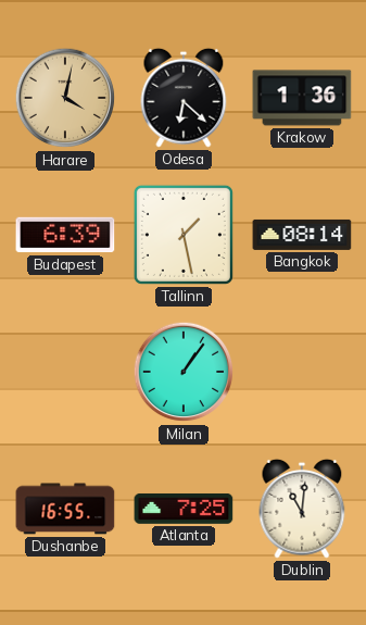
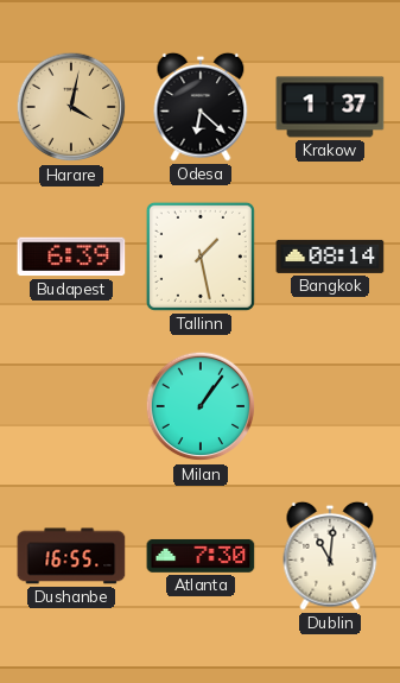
Krakow: 1:36 -> 1:37 (330, 107)
Atlanta: 7:25 -> 7:30 (201, 556)
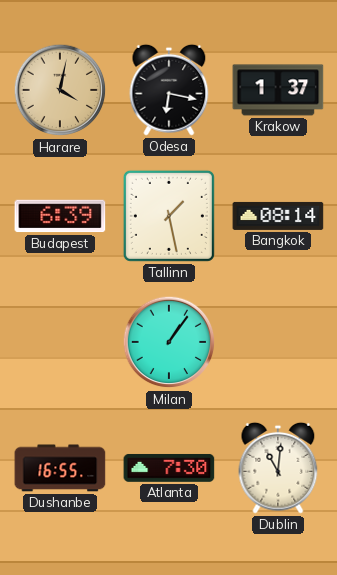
Odesa: 6:22 -> 6:17 (169, 90)
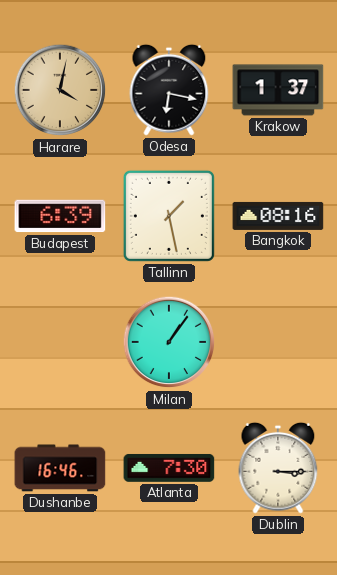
Bangkok: 08:14 -> 08:16 (278, 216)
Dushanbe: 16:55 -> 16:46 (60, 468)
Dublin: 11:01 -> 3:15 (278, 468)
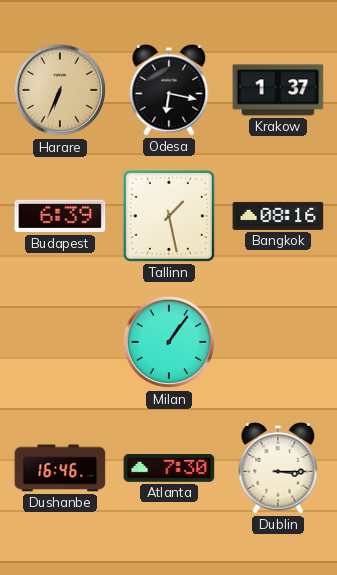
Harare: 4:02 -> 6:34 (60, 90)
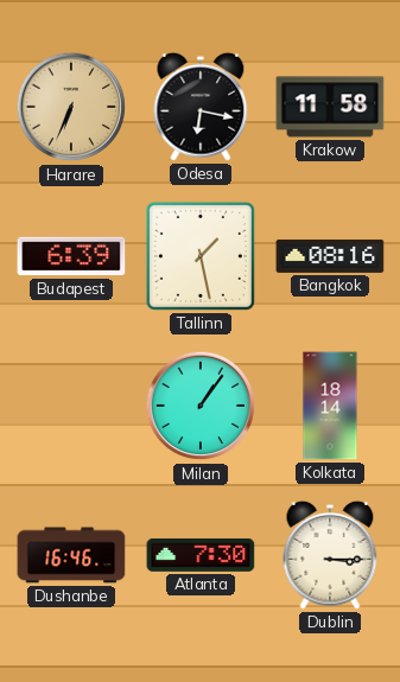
Krakow: 1:37 -> 11:58 (330, 107)
Kolkata: none -> 18:14 (330, 406)
